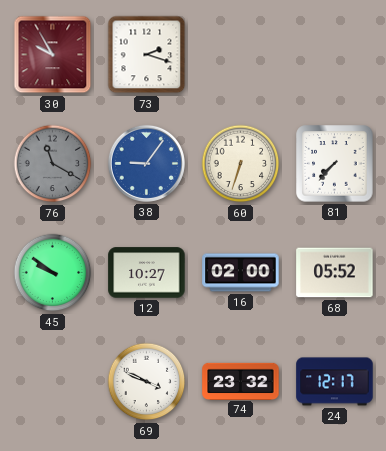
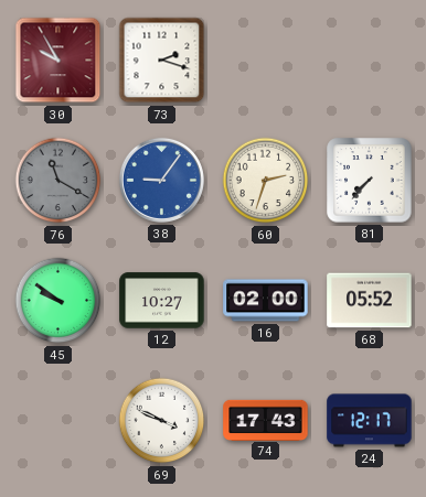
60: 6:33 -> 2:33 (266, 181)
74: 23:32 -> 17:43 (266, 420)
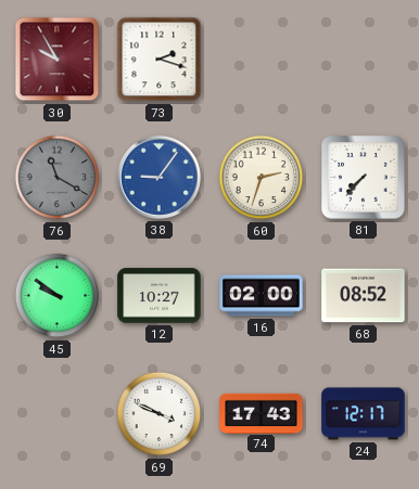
68: 05:52 -> 08:52 (364, 296)
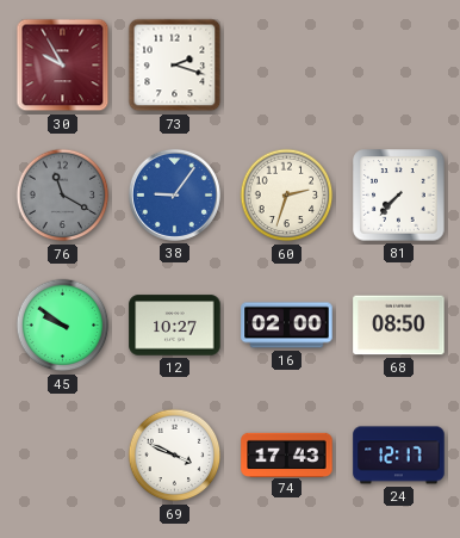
68: 08:52 -> 08:50 (399, 326)
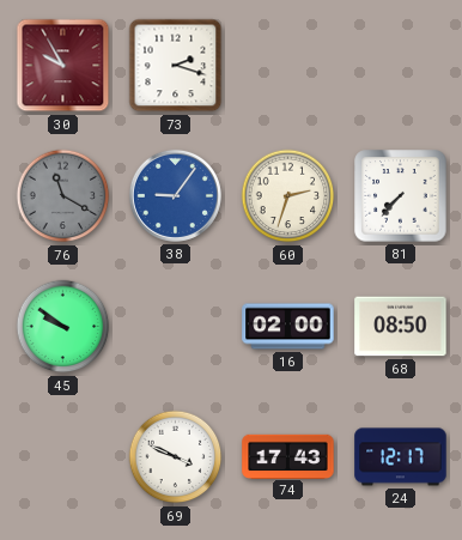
12: 10:27 -> none (175, 326)
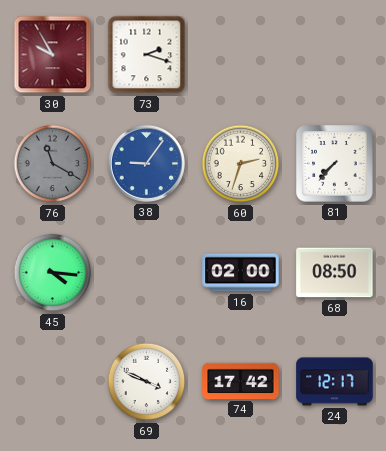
45: 9:51 -> 4:16 (53, 273)
74: 17:43 -> 17:42 (241, 381)
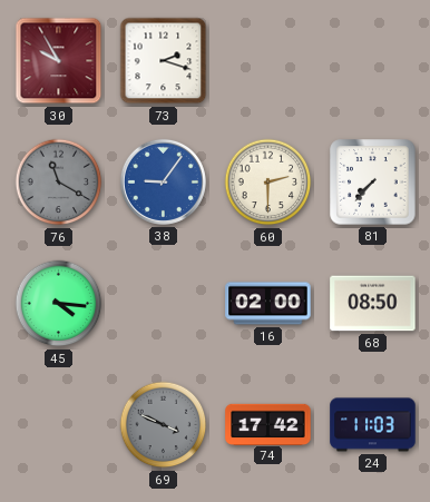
60: 2:33 -> 2:30 (268, 183)
69 dial: white -> grey (164, 425)
24: 12:17 -> 11:03 (373, 425)
